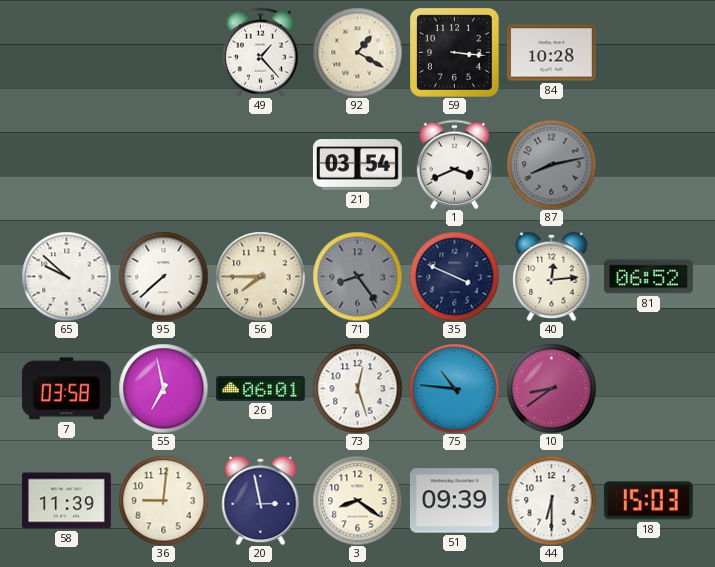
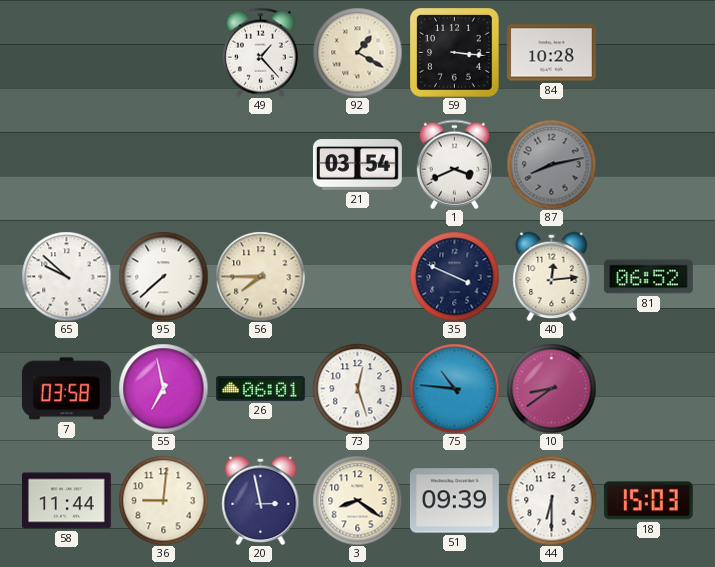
71: 8:24 -> none (357, 276)
58: 11:39 -> 11:44 (66, 501)
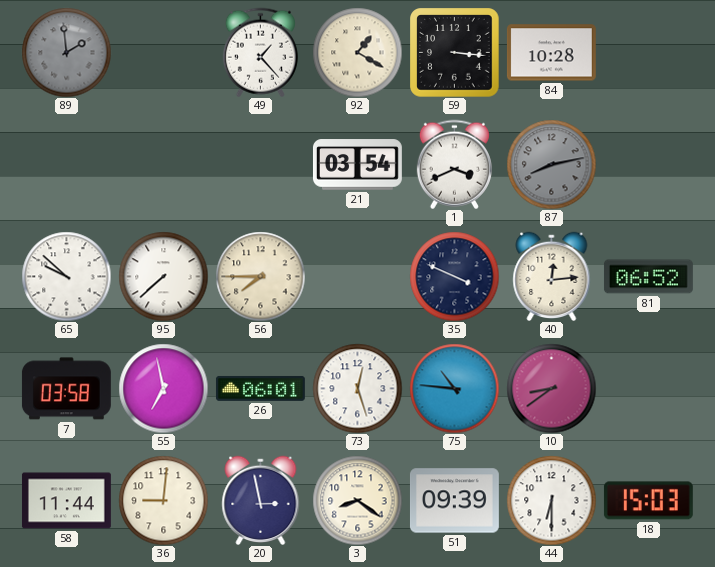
89: none -> 1:59 (66, 52)
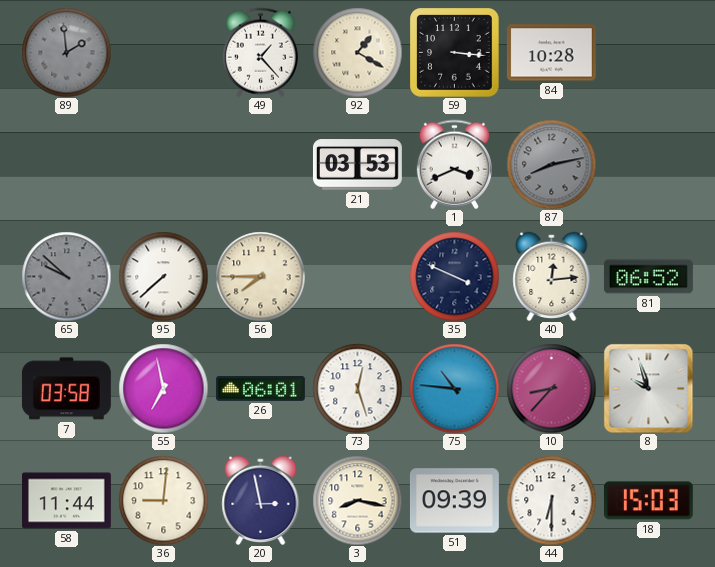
21: 03:54 -> 03:53 (357, 165)
65 dial: white -> grey (66, 276)
10: 8:39 -> 8:37 (551, 388)
8: none -> 9:57 (648, 388)
3: 8:21 -> 8:17 (357, 500)
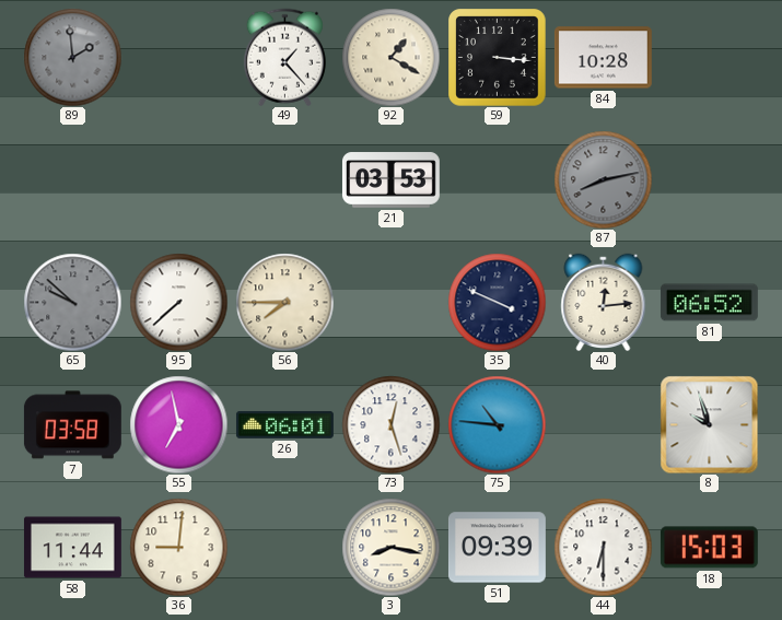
1: 3:41 -> none (454, 164)
10: 8:37 -> none (551, 388)
20: 2:58 -> none (261, 500)
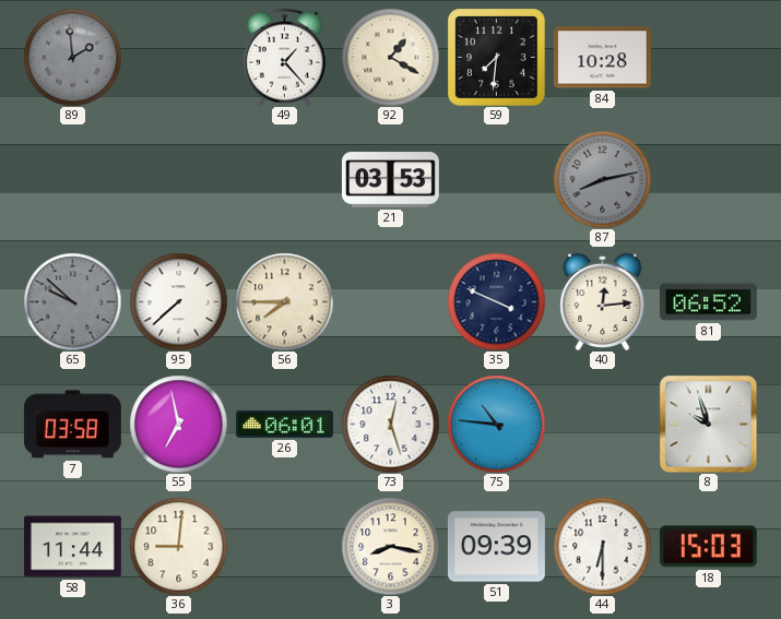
59: 3:16 -> 7:31 (496, 57)
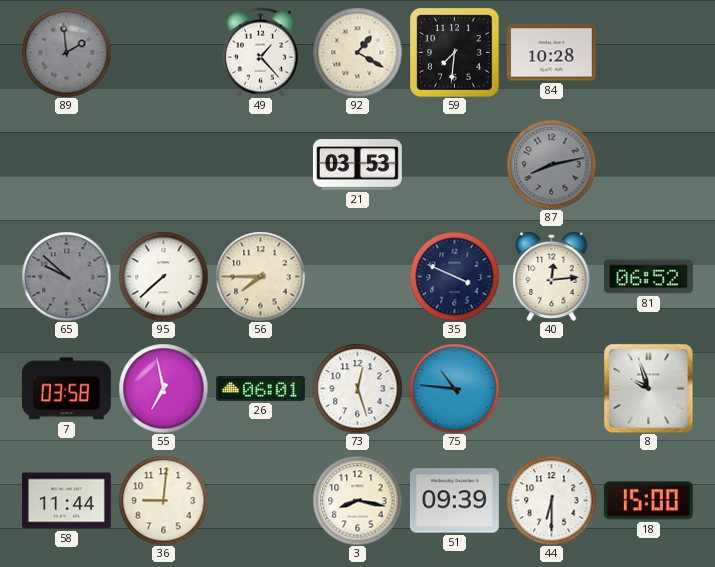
18: 15:03 -> 15:00 (648, 501)
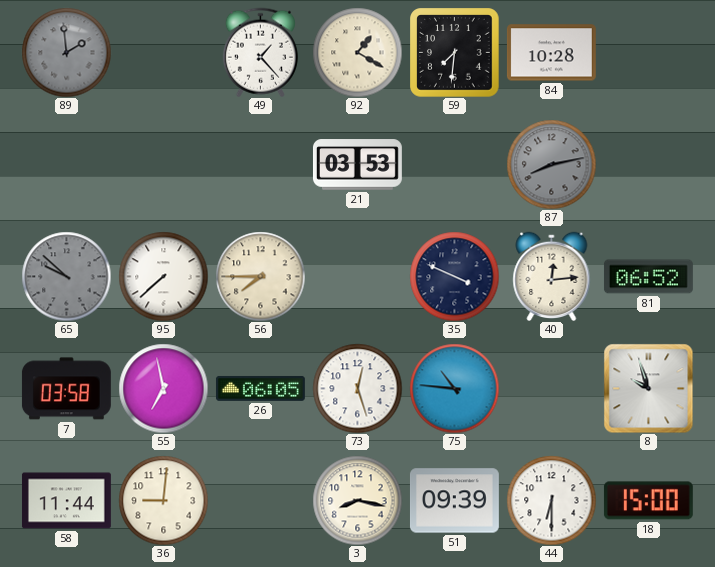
26: 06:01 -> 06:05 (260, 388)
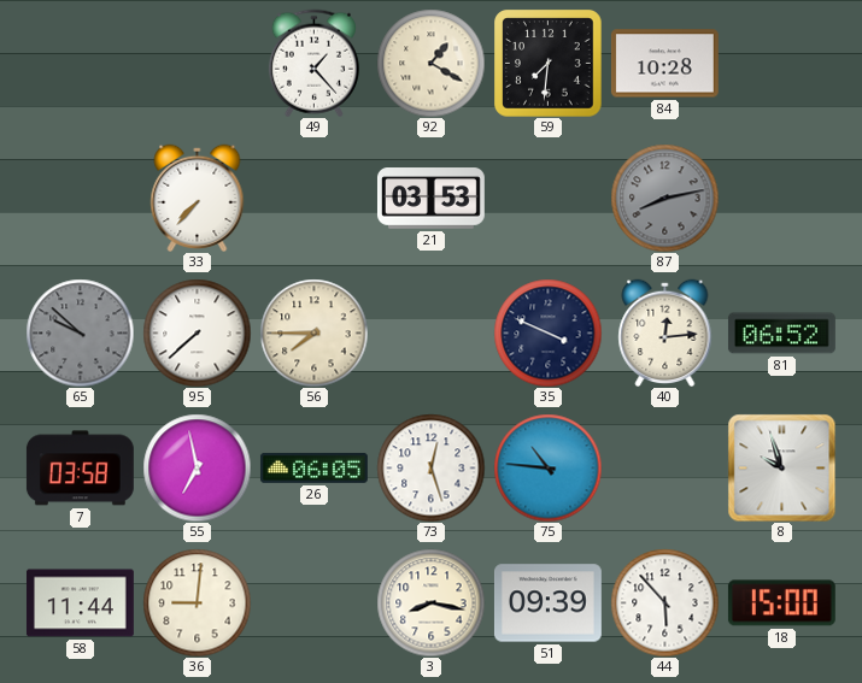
89: 1:59 -> none (66, 52)
33: none -> 7:37 (198, 198)
44: 6:30 -> 5:53 (664, 602)
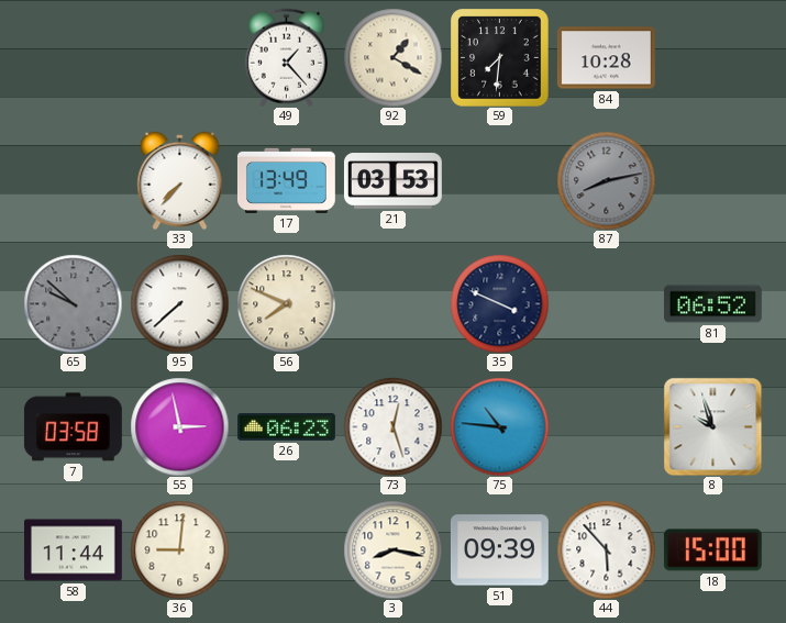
17: none -> 13:49 (286, 180)
56: 7:45 -> 7:49 (286, 303)
40: 12:14 -> none (665, 332)
55: 6:58 -> 2:58 (179, 426)
26: 06:05 -> 06:23 (286, 426)
